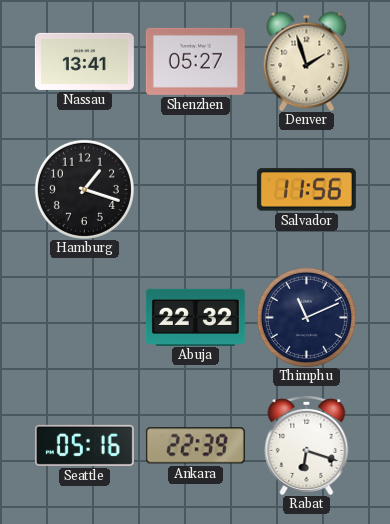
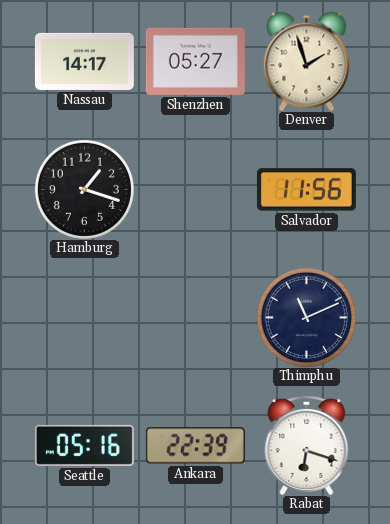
Nassau: 13:41 -> 14:17 (84, 61)
Abuja: 22:32 -> none (195, 317)
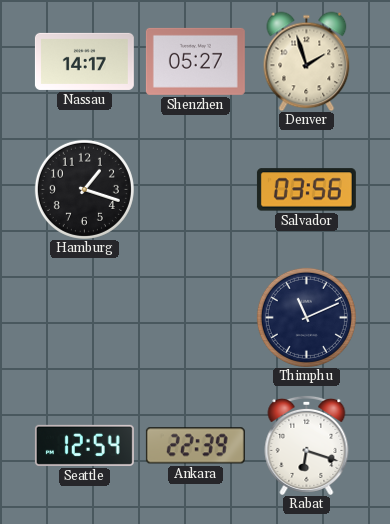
Salvador: 11:56 -> 03:56 (306, 190)
Seattle: 05:16 -> 12:54 (84, 445)
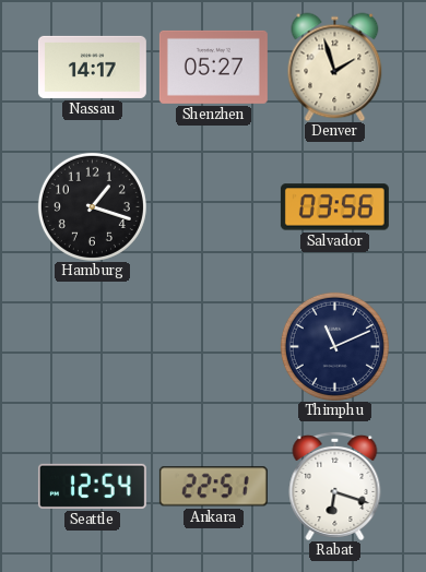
Ankara: 22:39 -> 22:51 (213, 487)
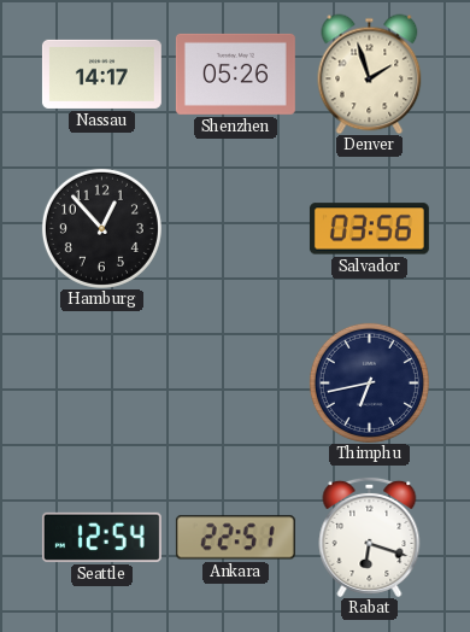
Shenzhen: 05:27 -> 05:26 (235, 74)
Hamburg: 1:18 -> 12:53 (101, 228)
Thimphu: 11:11 -> 6:43 (369, 382)
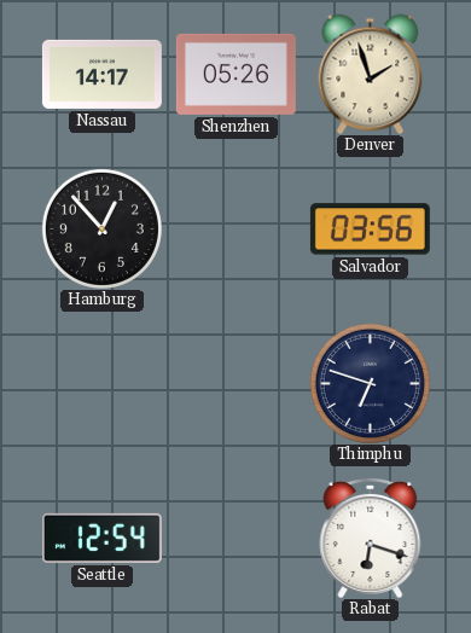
Thimphu: 6:43 -> 6:48 (370, 383)
Ankara: 22:51 -> none (235, 538)
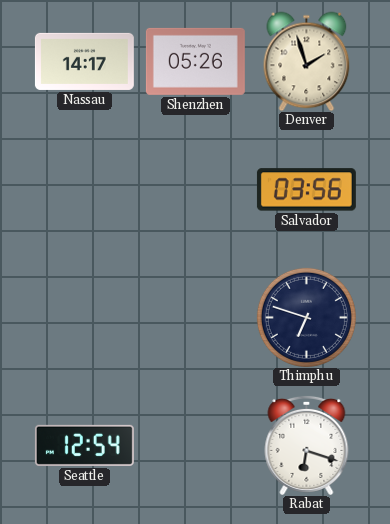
Hamburg: 12:53 -> none (101, 228)
